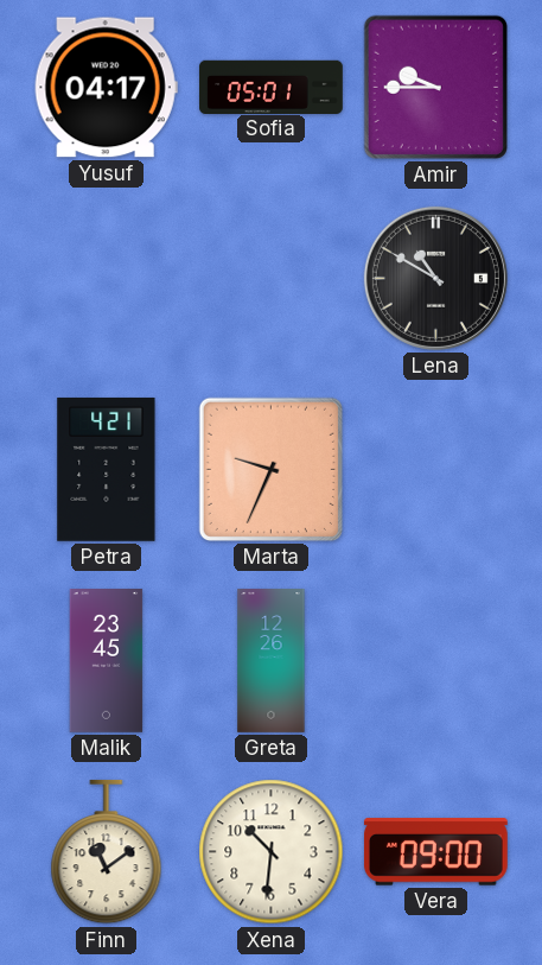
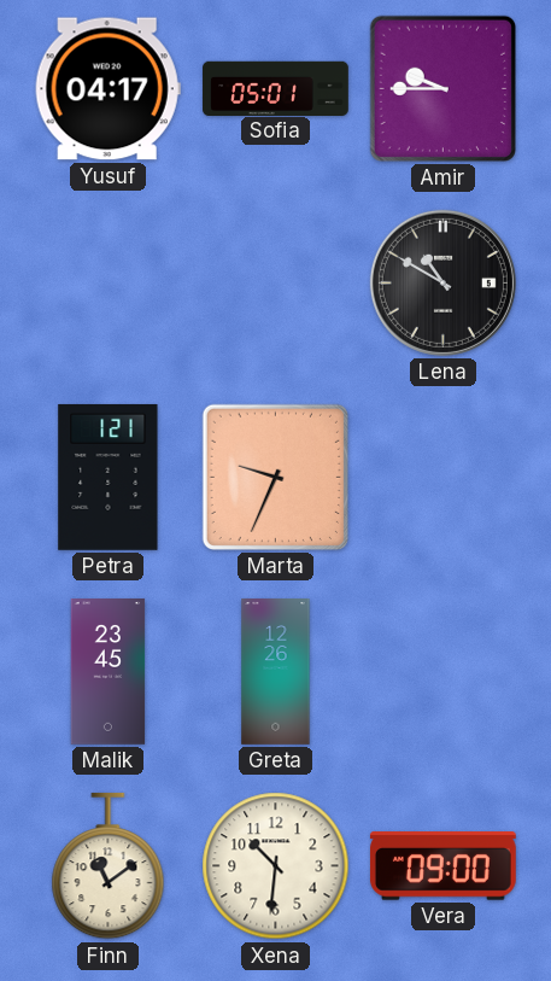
Petra: 4:21 -> 1:21 (109, 477)
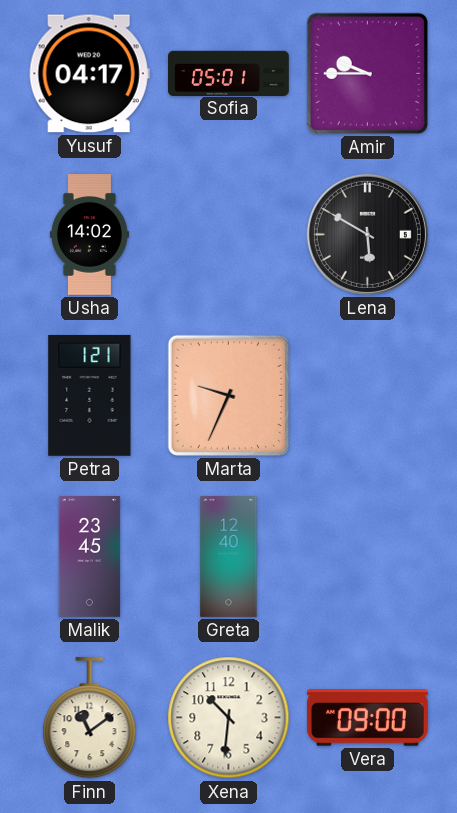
Usha: none -> 14:02 (89, 235)
Lena: 10:50 -> 5:50 (367, 234)
Greta: 12:26 -> 12:40 (229, 557)
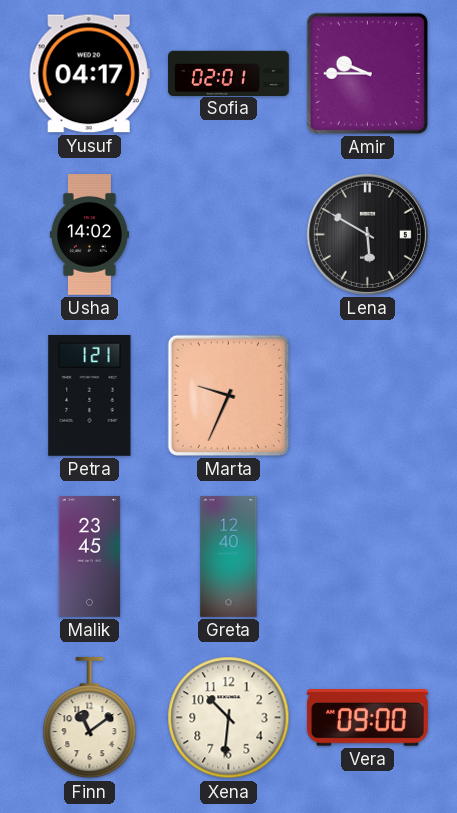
Sofia: 05:01 -> 02:01 (229, 73)
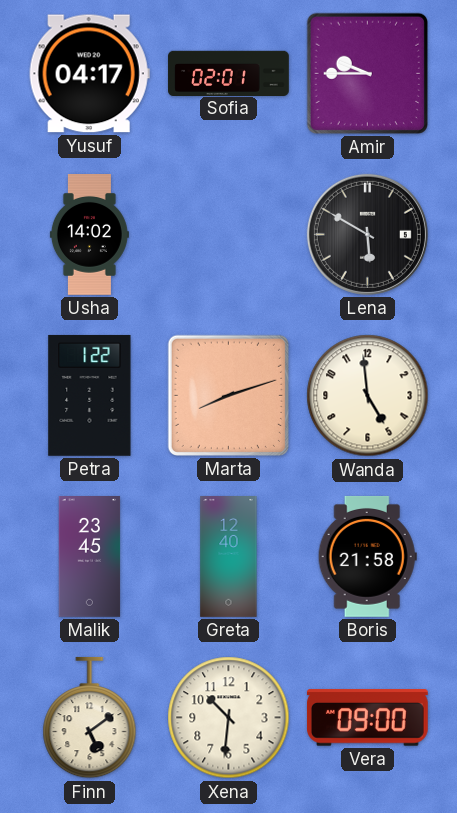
Petra: 1:21 -> 1:22 (90, 395)
Marta: 9:34 -> 8:12 (228, 395)
Wanda: none -> 4:59 (368, 396)
Boris: none -> 21:58 (367, 556)
Finn: 11:09 -> 5:09 (90, 718)
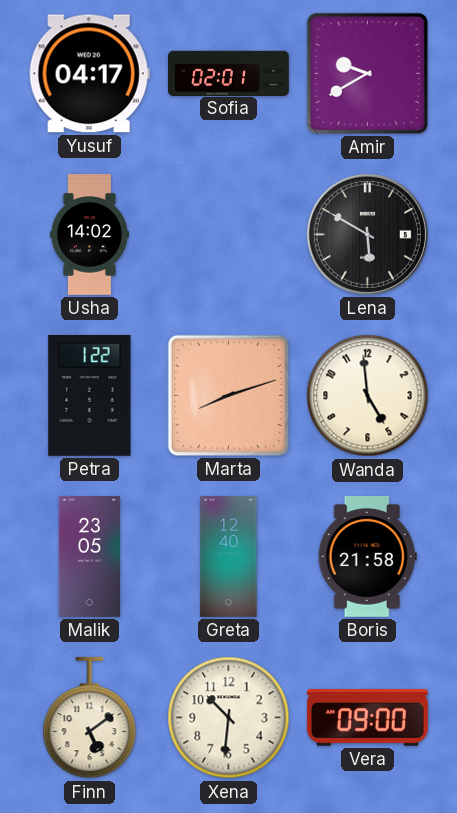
Amir: 9:45 -> 9:40 (367, 73)
Malik: 23:45 -> 23:05 (90, 557)
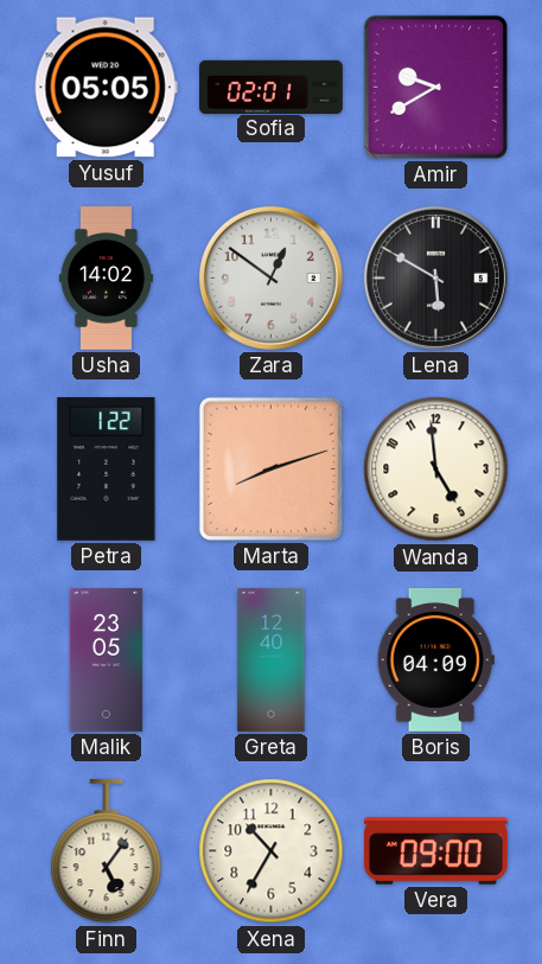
Yusuf: 04:17 -> 05:05 (106, 88)
Zara: none -> 12:51 (270, 277)
Boris: 21:58 -> 04:09 (435, 659)
Finn: 5:09 -> 5:06 (107, 851)
Xena: 10:31 -> 10:35 (272, 851)
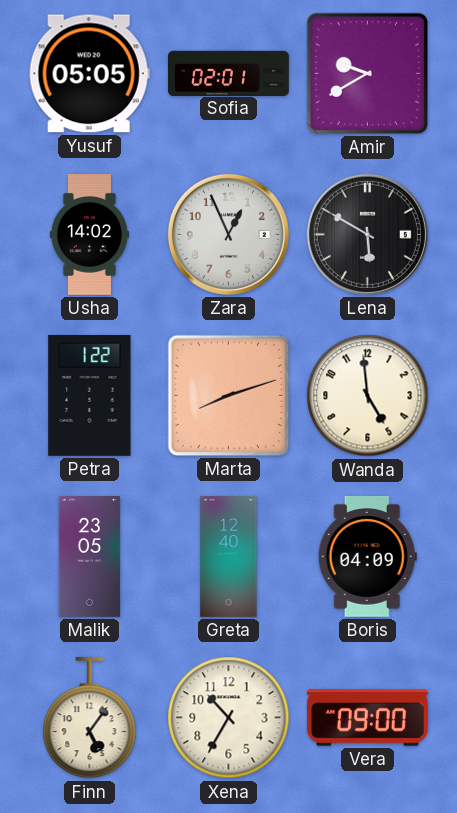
Zara: 12:51 -> 12:56 (228, 234)
